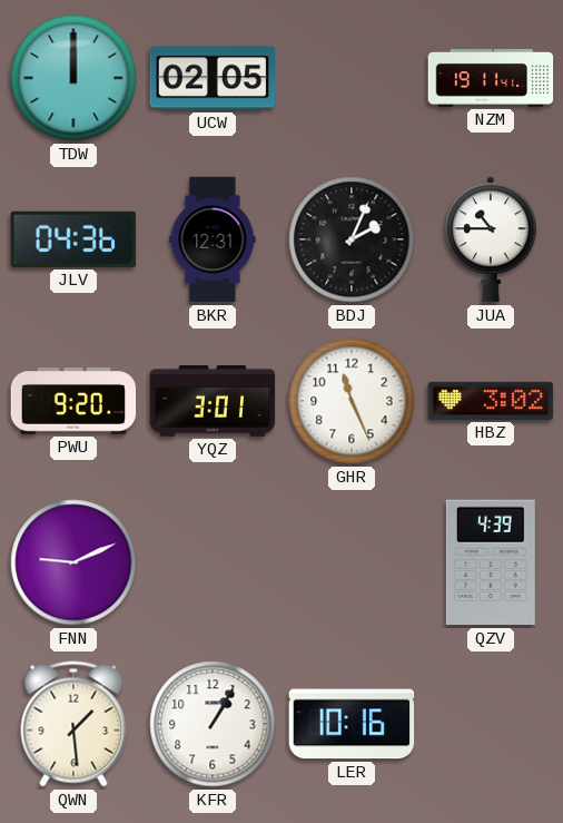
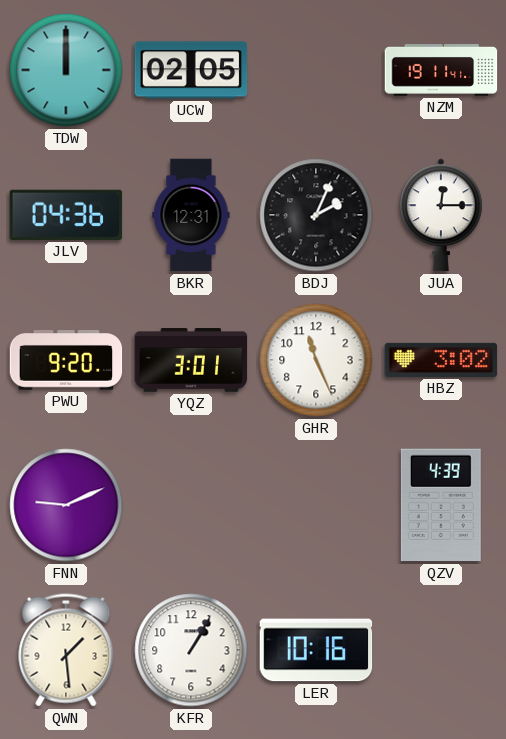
JUA: 10:45 -> 12:15 (442, 215)
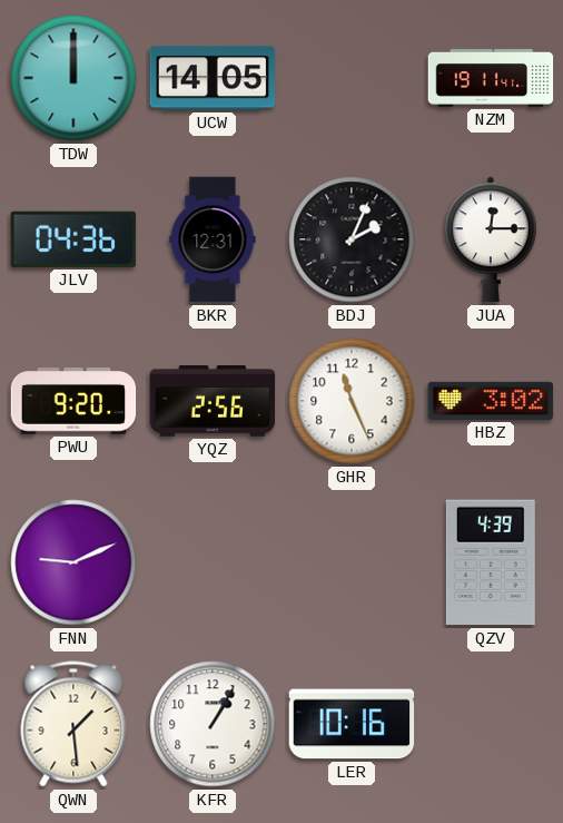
UCW: 02:05 -> 14:05 (213, 78)
YQZ: 3:01 -> 2:56 (213, 402)
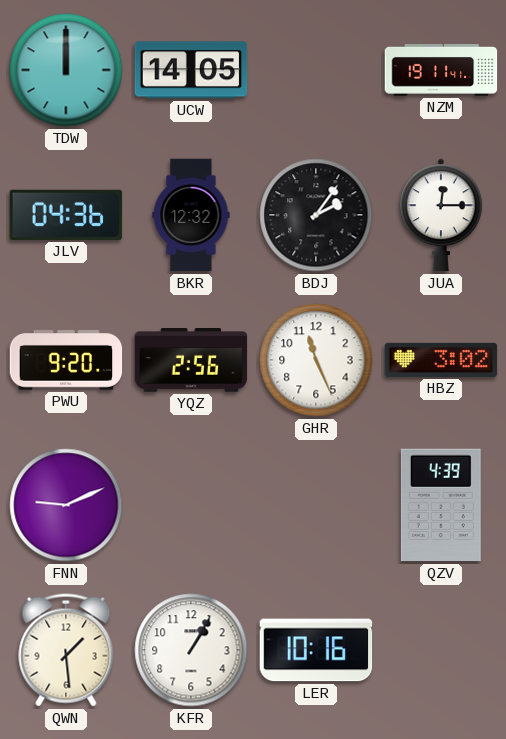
BKR: 12:31 -> 12:32 (191, 215)
BDJ: 2:04 -> 2:06 (316, 215)
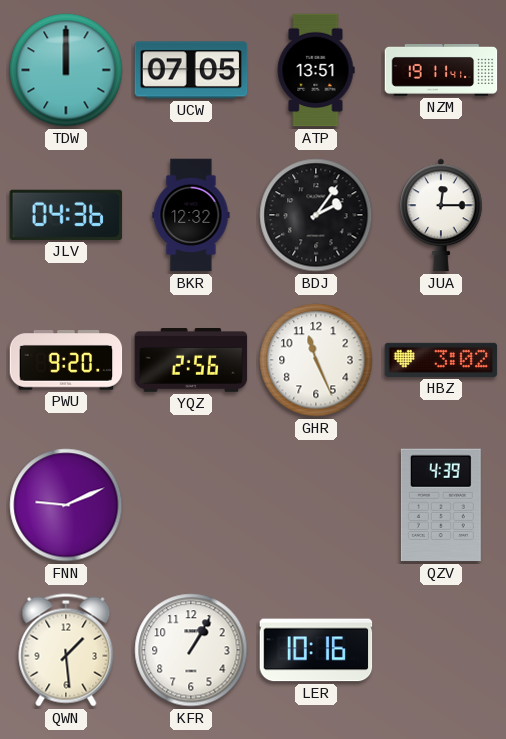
UCW: 14:05 -> 07:05 (191, 70)
ATP: none -> 13:51 (316, 70)
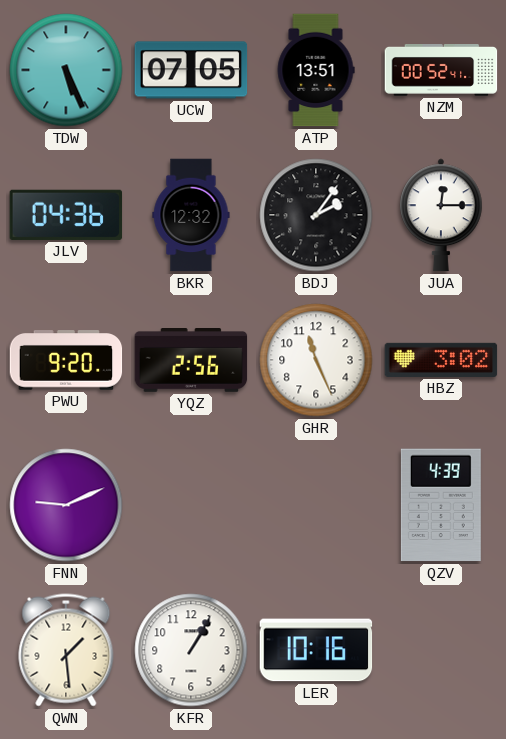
TDW: 12:00 -> 5:26 (66, 70)
NZM: 19:11 -> 00:52 (441, 71)
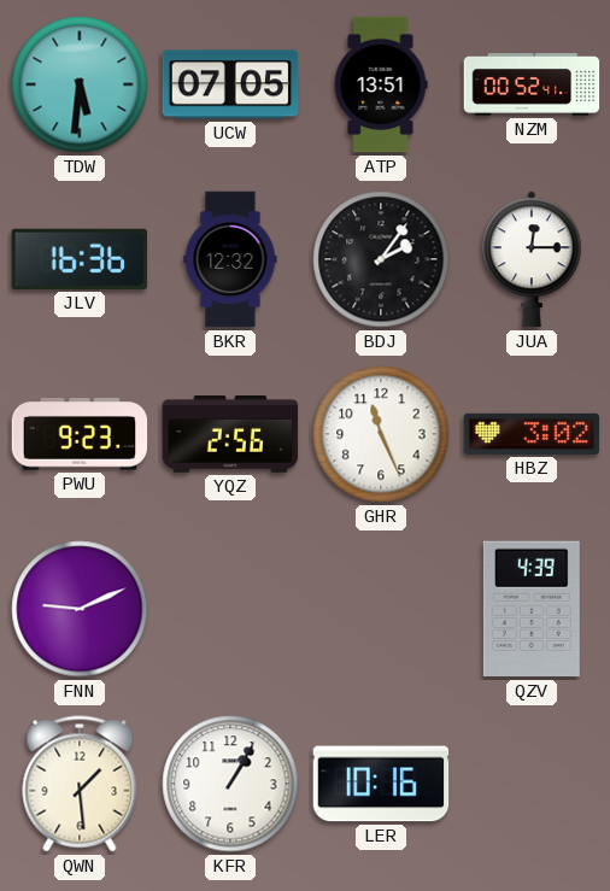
TDW: 5:26 -> 5:31 (80, 84)
JLV: 04:36 -> 16:36 (80, 259)
PWU: 9:20 -> 9:23 (80, 434)
